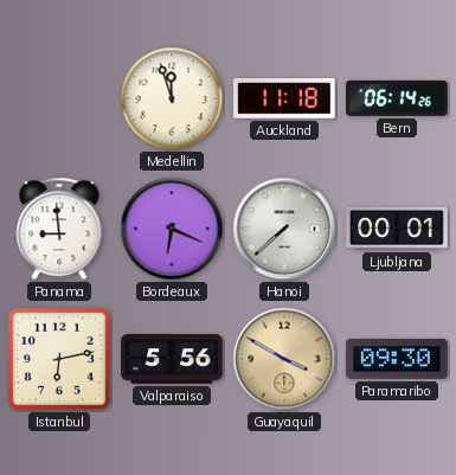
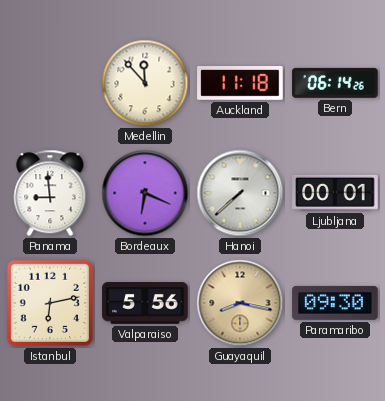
Medellin: 11:57 -> 11:53 (145, 83)
Guayaquil: 3:50 -> 8:17 (240, 303)
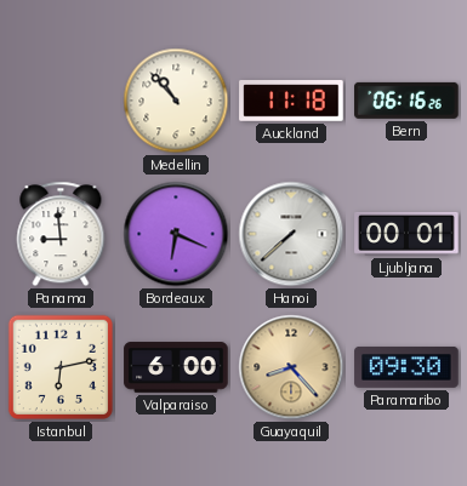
Medellin: 11:53 -> 10:53 (176, 101)
Bern: 06:14 -> 06:16 (406, 101)
Valparaiso: 5:56 -> 6:00 (176, 367)
Guayaquil: 8:17 -> 8:23 (291, 367)
